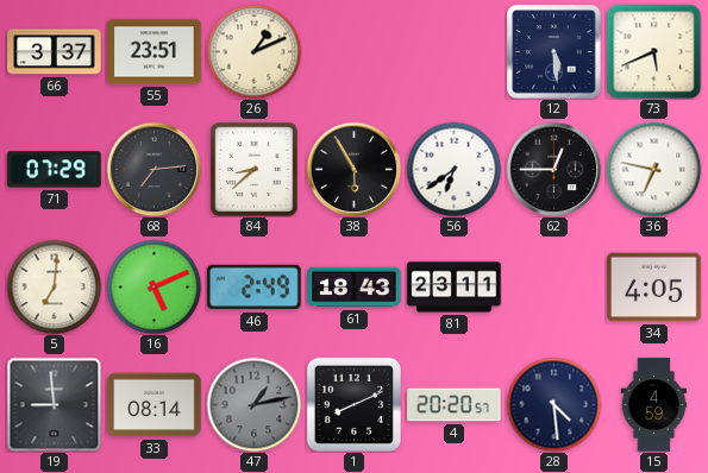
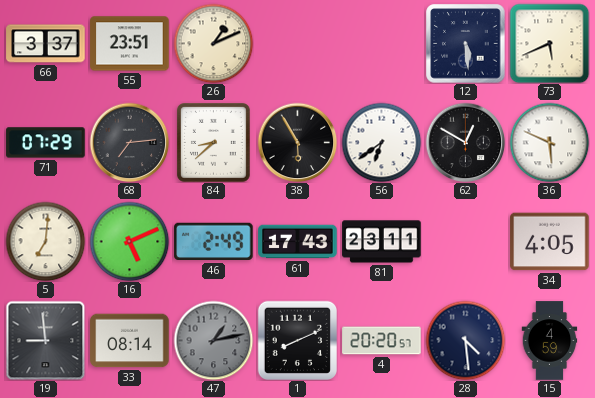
62: 12:45 -> 12:50 (465, 142)
36: 6:47 -> 5:49 (549, 142)
61: 18:43 -> 17:43 (298, 242)
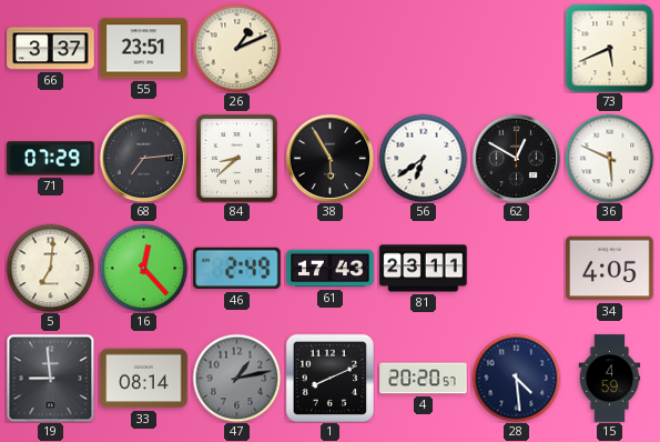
12: 5:29 -> none (466, 44)
16: 5:11 -> 12:23 (143, 268)
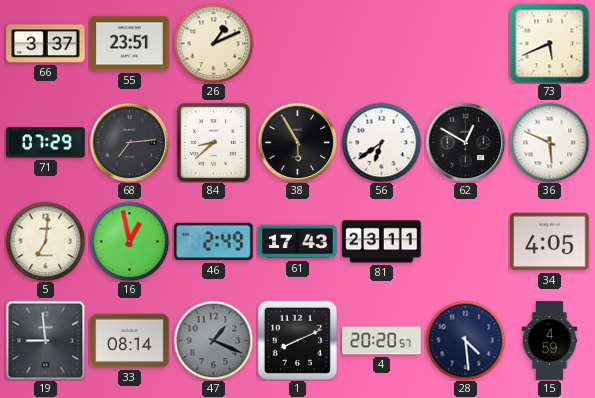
16: 12:23 -> 12:58 (129, 241)
47: 1:13 -> 1:19 (213, 340)
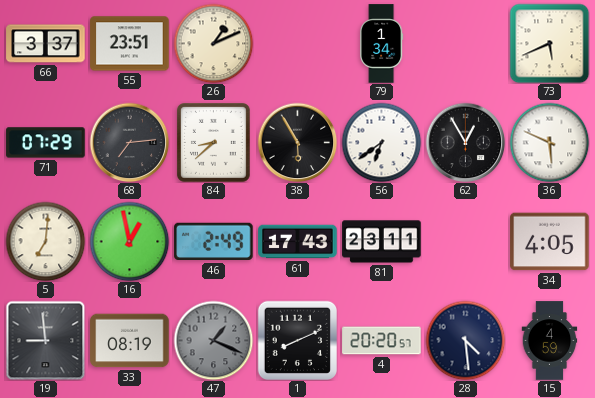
79: none -> 1:34 (382, 44)
62: 12:50 -> 12:55 (465, 142)
33: 08:14 -> 08:19 (130, 341)
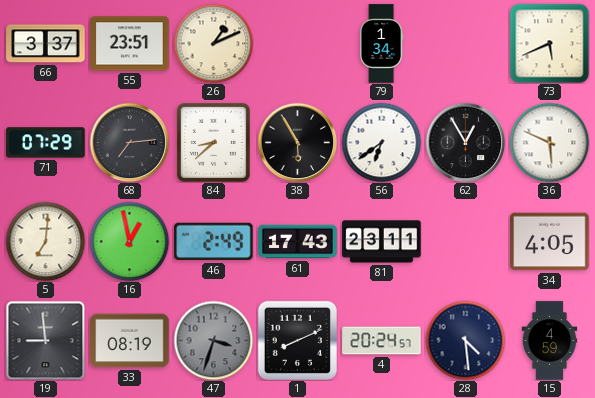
47: 1:19 -> 3:33 (213, 340)
4: 20:20 -> 20:24 (382, 341)
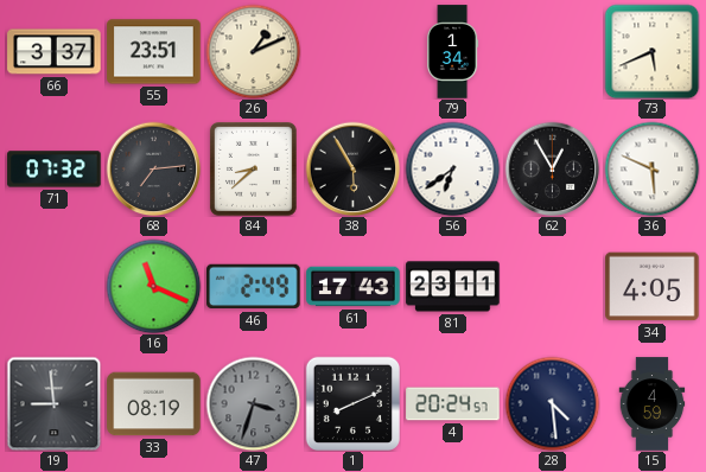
71: 07:29 -> 07:32 (55, 170)
5: 7:01 -> none (45, 241)
16: 12:58 -> 11:19 (153, 286)
